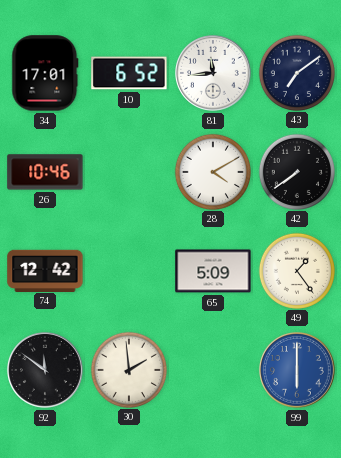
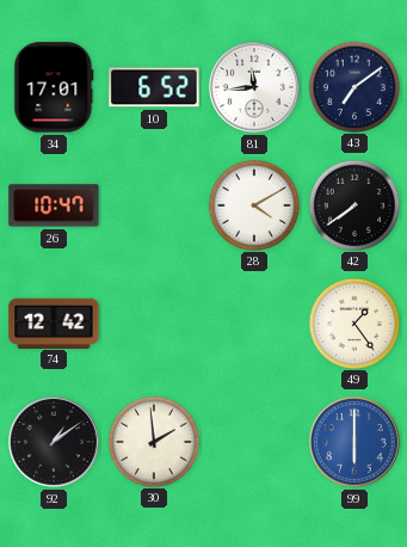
26: 10:46 -> 10:47 (54, 205)
65: 5:09 -> none (213, 271)
92: 11:51 -> 1:09 (55, 443)
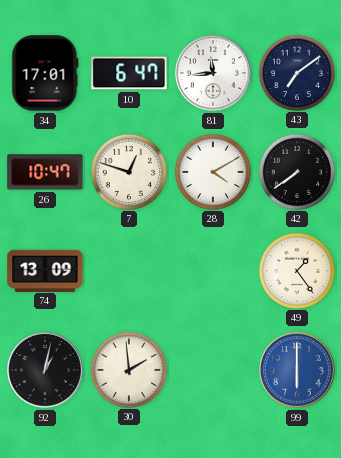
10: 6:52 -> 6:47 (129, 73)
7: none -> 12:48 (128, 171)
74: 12:42 -> 13:09 (45, 270)
92: 1:09 -> 1:02 (46, 371)
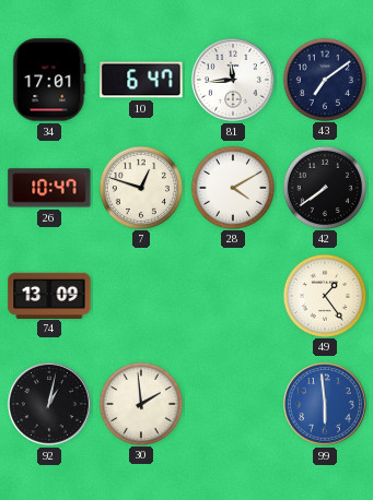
99: 6:00 -> 5:59 (326, 405)
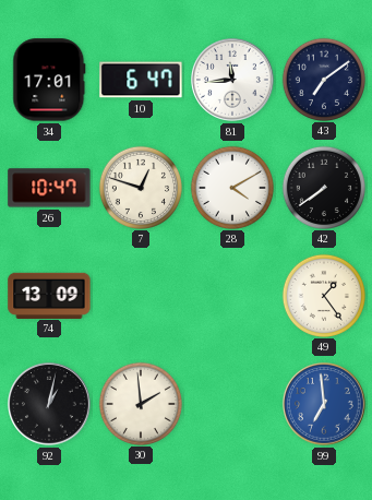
99: 5:59 -> 6:59 (325, 405)
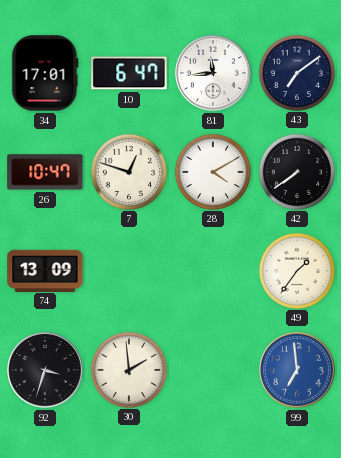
49: 1:24 -> 1:36 (296, 270)
92: 1:02 -> 3:33 (46, 371)
